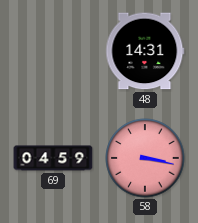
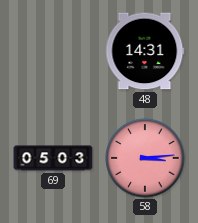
69: 04:59 -> 05:03 (53, 158)
58: 3:17 -> 3:14 (145, 158)
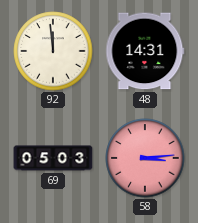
92: none -> 11:59 (53, 51)
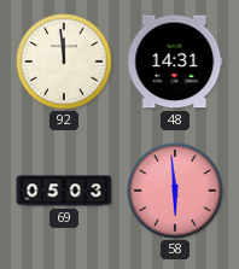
58: 3:14 -> 5:59 (175, 191)
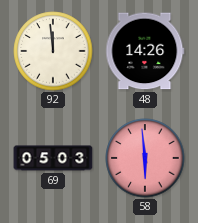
48: 14:31 -> 14:26 (145, 51)
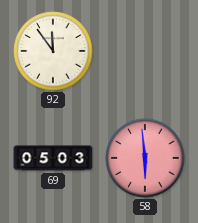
92: 11:59 -> 11:54 (53, 51)
48: 14:26 -> none (145, 51)
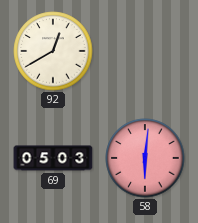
92: 11:54 -> 12:40 (53, 51)
58: 5:59 -> 6:01 (145, 158)
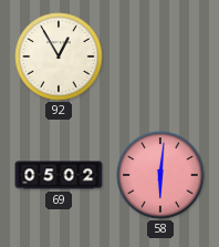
92: 12:40 -> 12:55 (59, 56)
69: 05:03 -> 05:02 (59, 175)
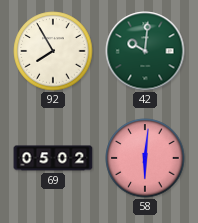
92: 12:55 -> 7:55 (53, 51)
42: none -> 10:01 (145, 51)
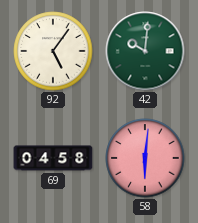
92: 7:55 -> 5:06 (53, 51)
69: 05:02 -> 04:58 (53, 158)
